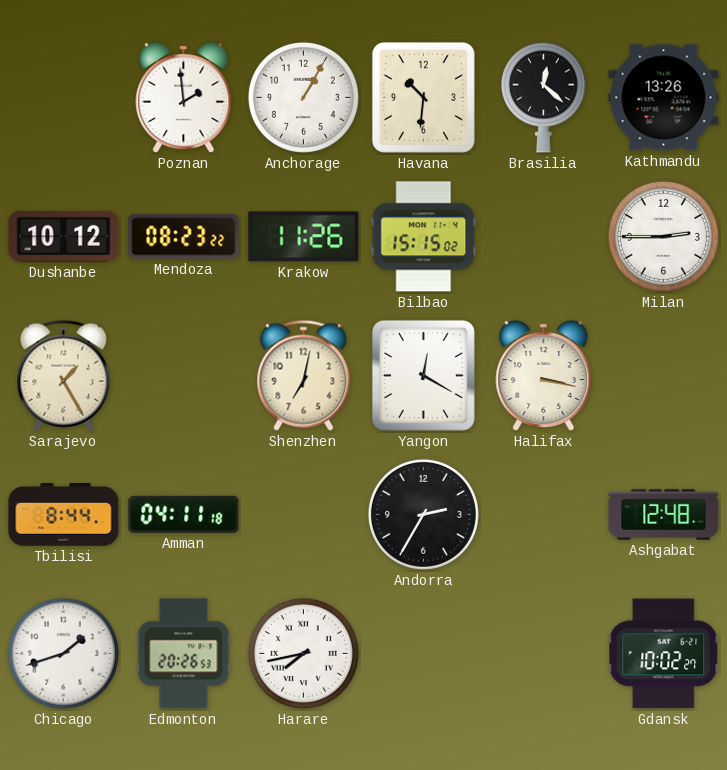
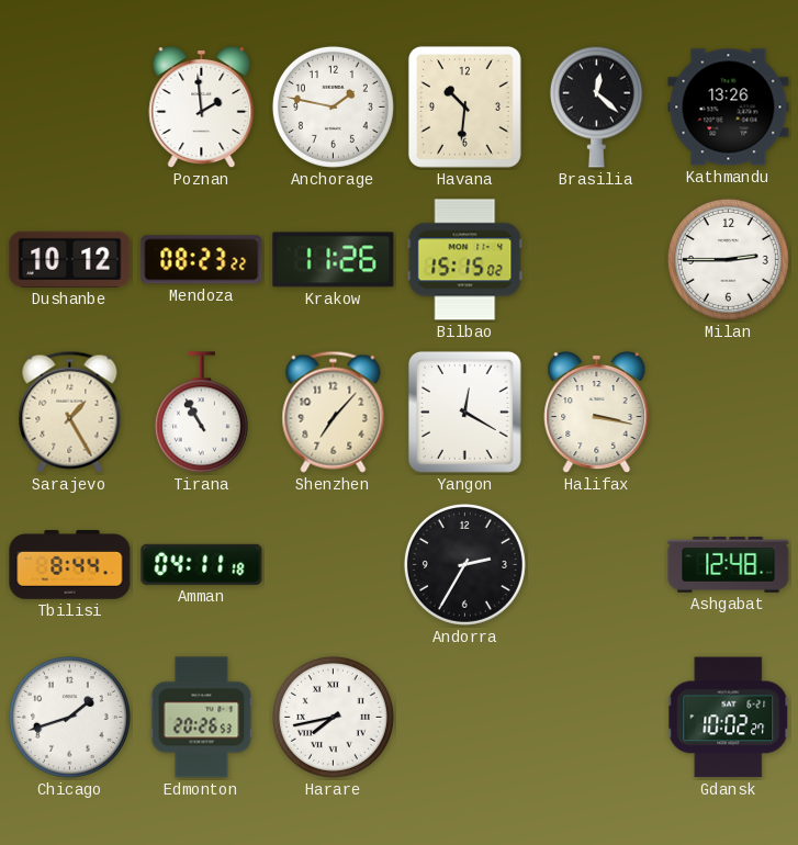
Anchorage: 1:05 -> 1:47 (333, 106)
Tirana: none -> 10:55 (201, 413)
Shenzhen: 7:02 -> 7:07 (334, 412)
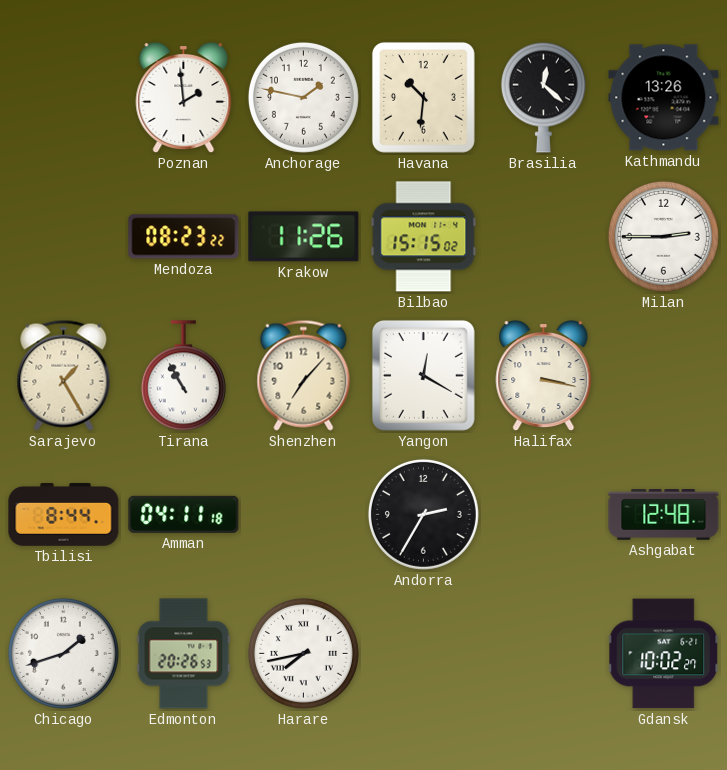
Dushanbe: 10:12 -> none (70, 259)
